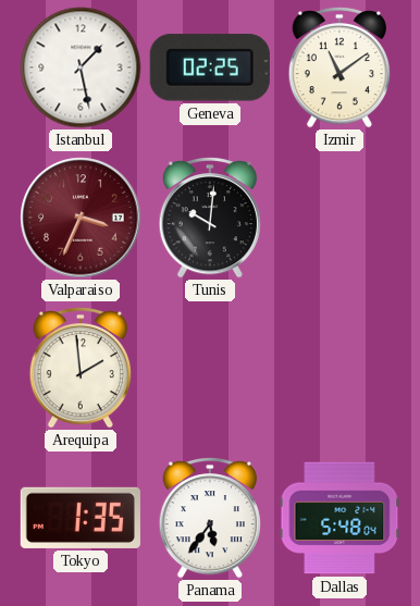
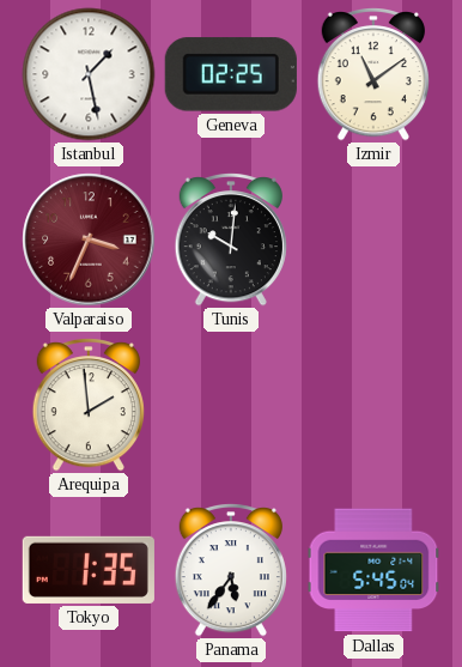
Dallas: 5:48 -> 5:45 (373, 570)
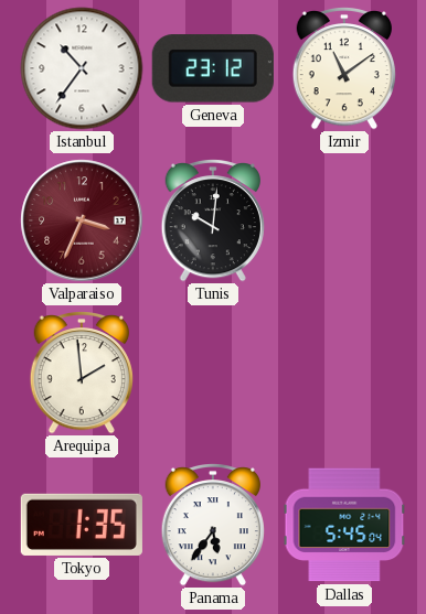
Istanbul: 1:28 -> 10:36 (82, 68)
Geneva: 02:25 -> 23:12 (213, 68)
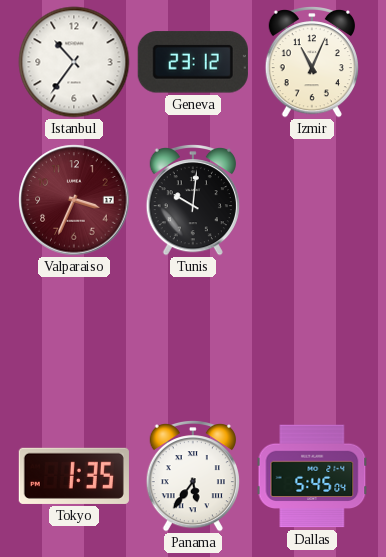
Izmir: 11:09 -> 11:04 (312, 63)
Arequipa: 1:59 -> none (82, 374)
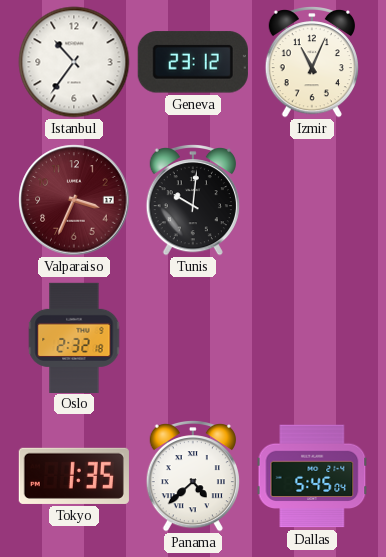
Oslo: none -> 2:32 (74, 337)
Panama: 5:36 -> 4:38 (193, 477)
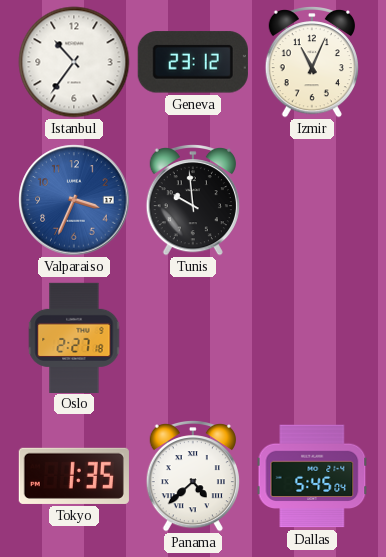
Valparaiso dial: burgundy -> blue (74, 200)
Tunis: 10:01 -> 9:59 (193, 201)
Oslo: 2:32 -> 2:27 (74, 337)
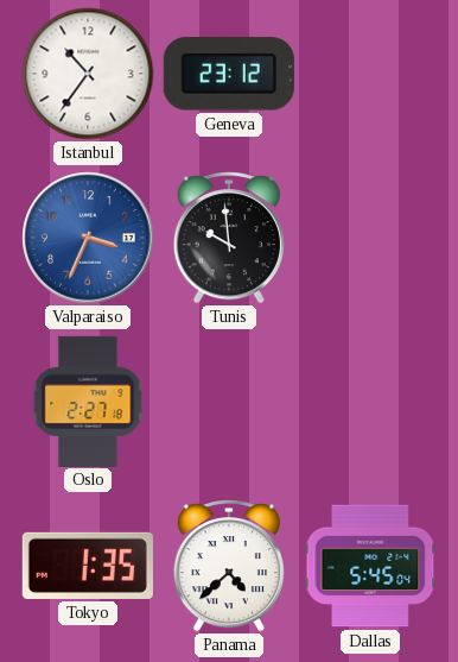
Izmir: 11:04 -> none (312, 63)
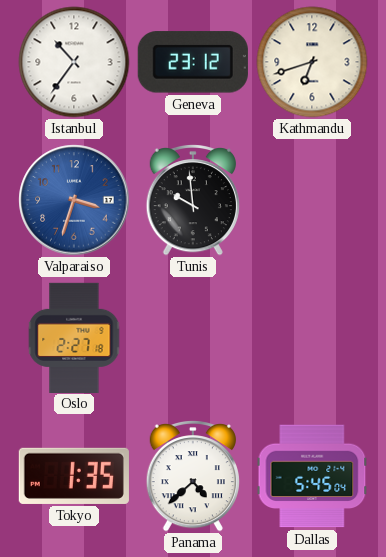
Kathmandu: none -> 6:42 (312, 62)
Valparaiso: 3:34 -> 3:33 (74, 200)
